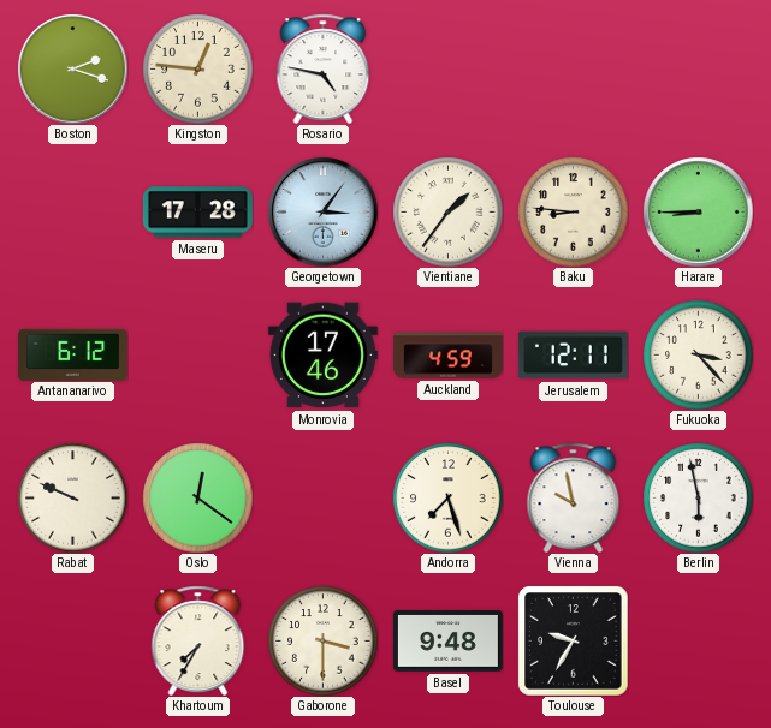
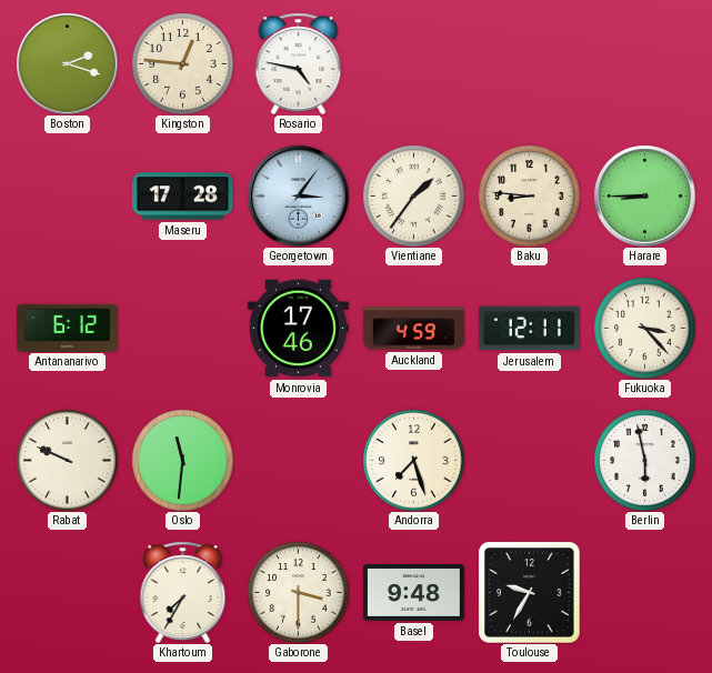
Oslo: 12:21 -> 11:31 (182, 460)
Vienna: 9:58 -> none (574, 497)
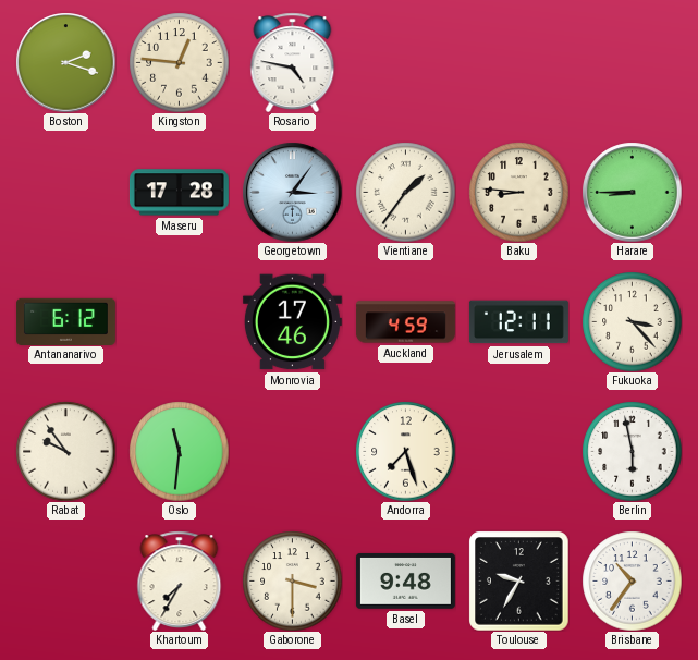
Rabat: 9:49 -> 9:54 (65, 451)
Brisbane: none -> 10:36 (632, 580)
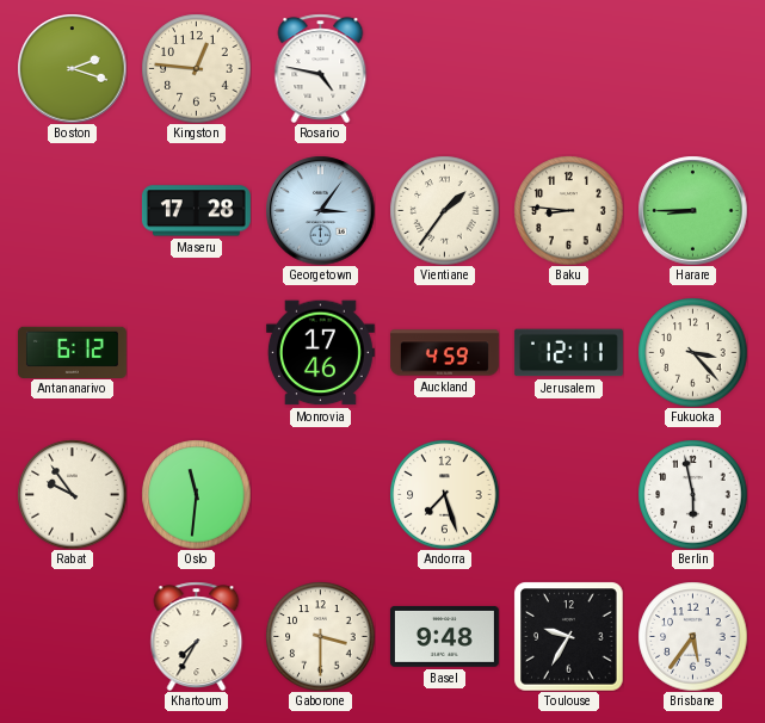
Brisbane: 10:36 -> 5:36 (692, 636)
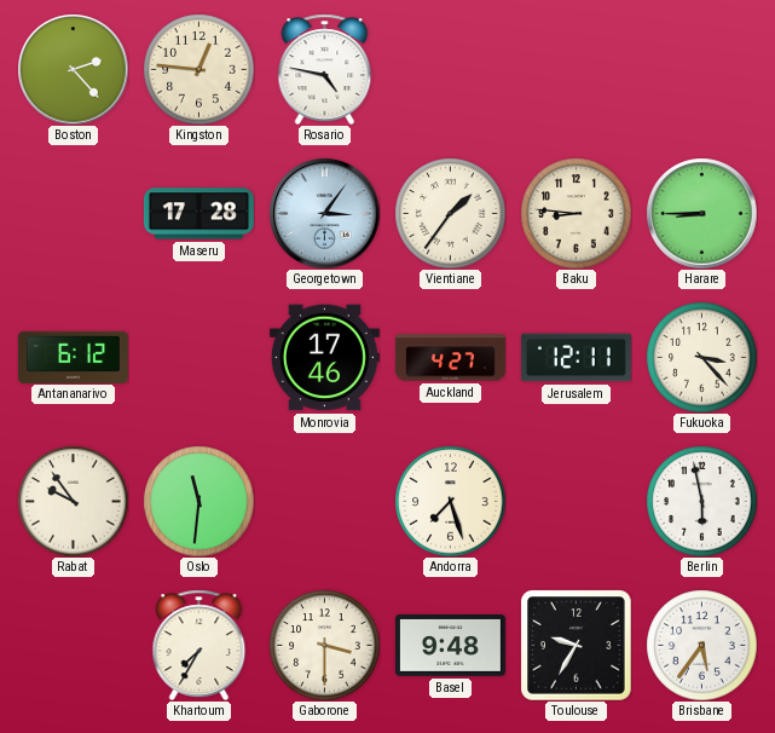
Boston: 2:18 -> 2:23 (73, 69)
Auckland: 4:59 -> 4:27 (450, 358)
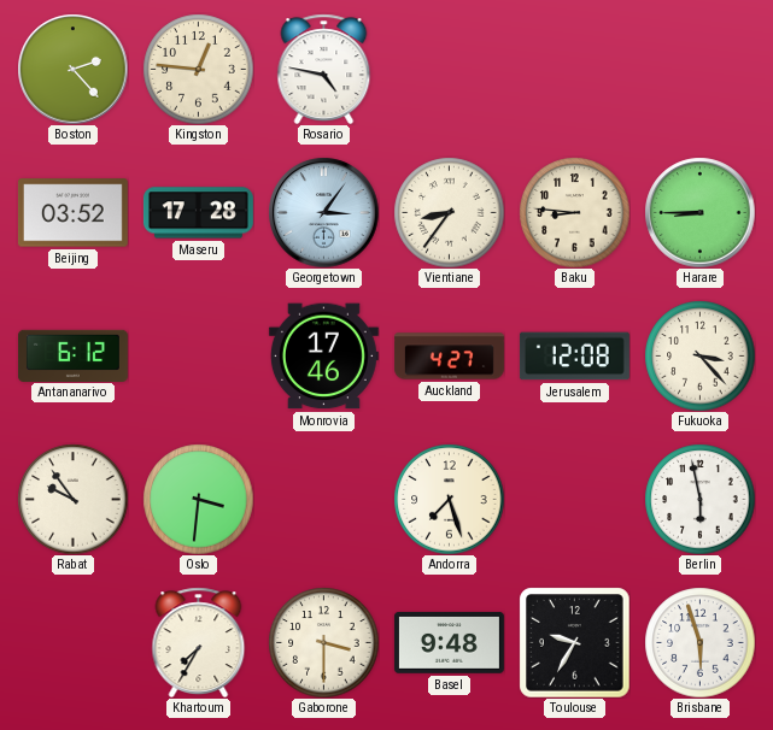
Beijing: none -> 03:52 (72, 213)
Vientiane: 1:36 -> 8:36 (449, 212)
Jerusalem: 12:11 -> 12:08 (574, 357)
Oslo: 11:31 -> 3:31 (198, 499)
Brisbane: 5:36 -> 5:57 (699, 642)
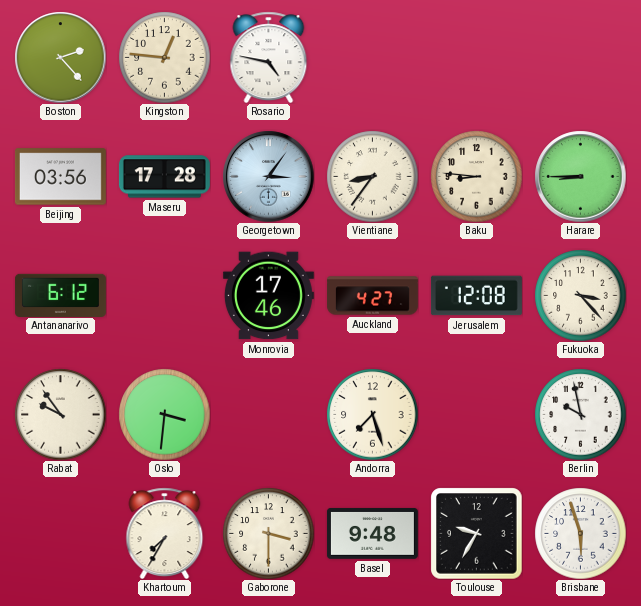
Beijing: 03:52 -> 03:56 (60, 177)
Berlin: 5:58 -> 9:58 (580, 414)
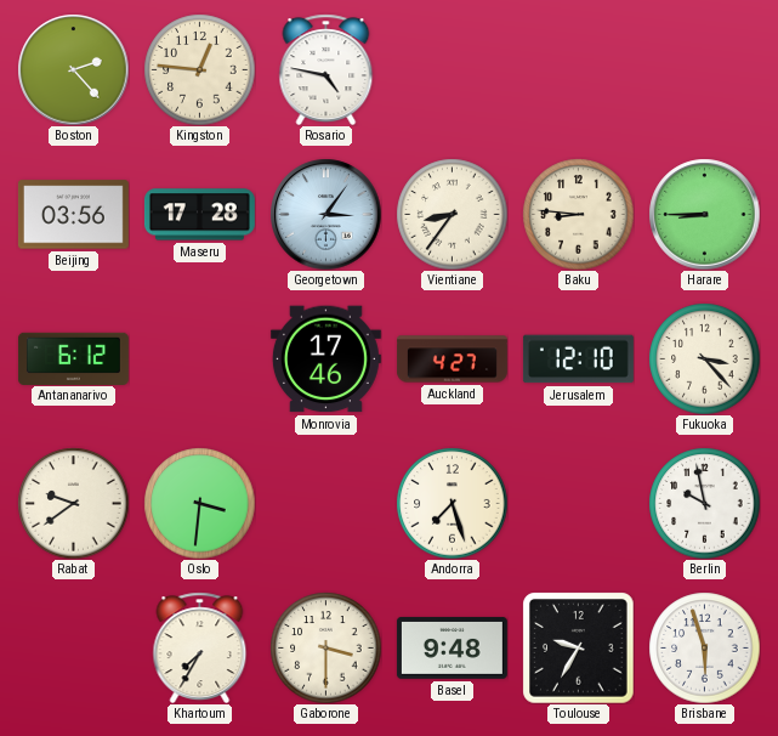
Jerusalem: 12:08 -> 12:10 (578, 359)
Rabat: 9:54 -> 9:39 (73, 503)
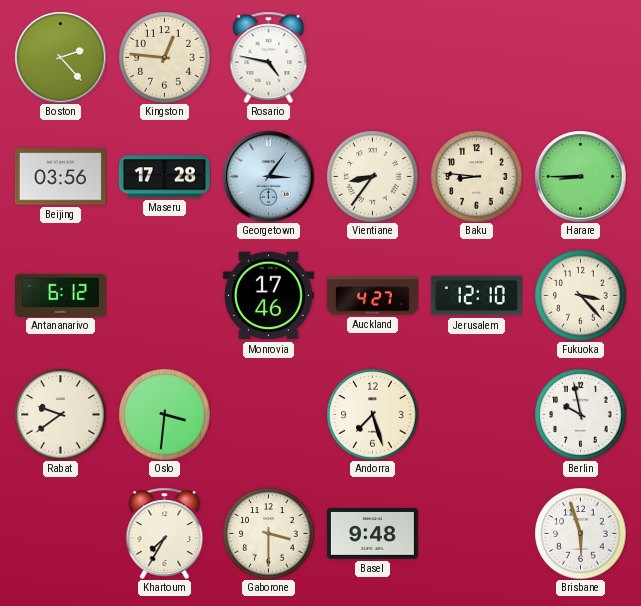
Toulouse: 9:35 -> none (578, 647)
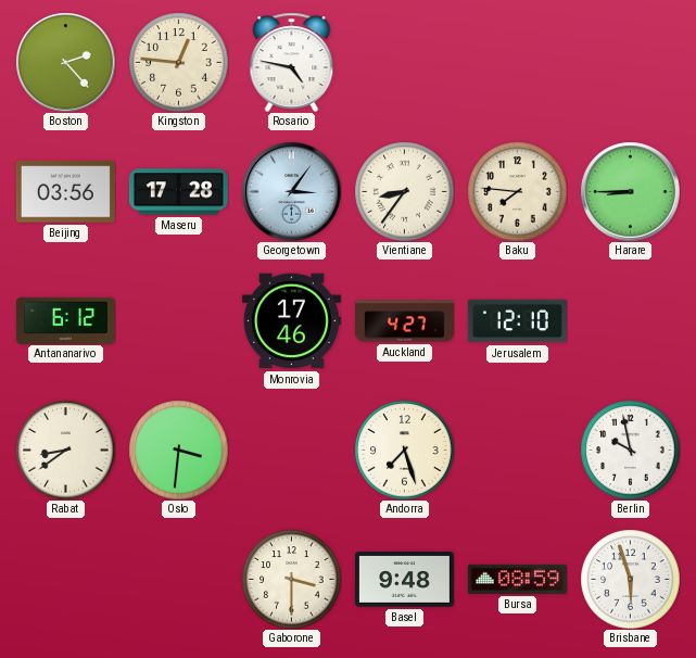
Baku: 8:46 -> 7:46 (517, 191)
Fukuoka: 3:23 -> none (580, 295)
Rabat: 9:39 -> 8:39 (65, 450)
Khartoum: 7:35 -> none (165, 533)
Bursa: none -> 08:59 (517, 579)
